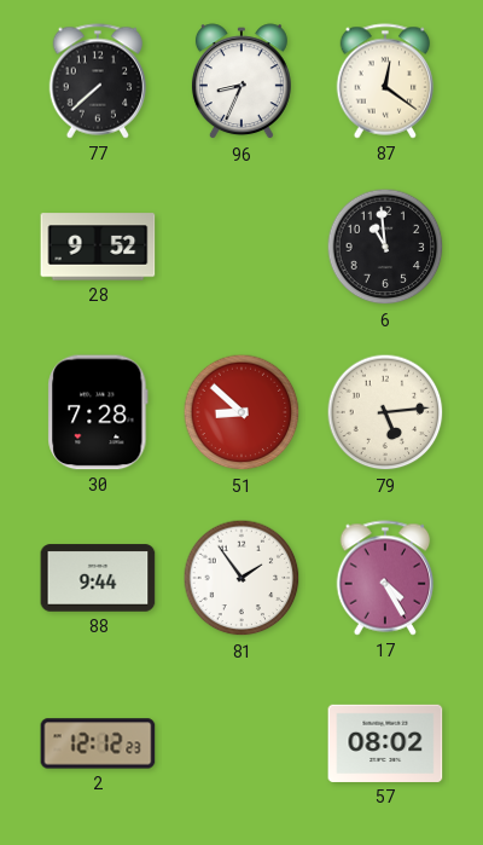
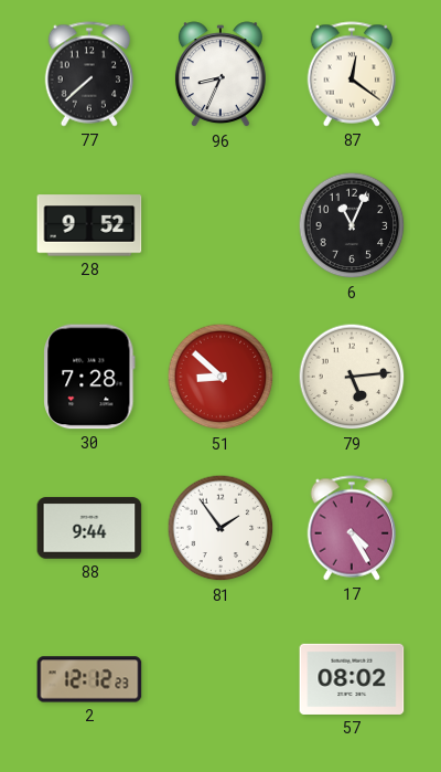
6: 10:59 -> 11:04 (352, 225)
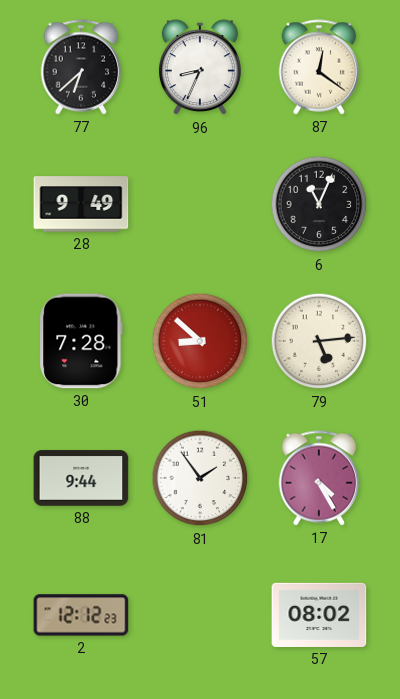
77: 7:38 -> 6:38 (81, 67)
28: 9:52 -> 9:49 (81, 204)
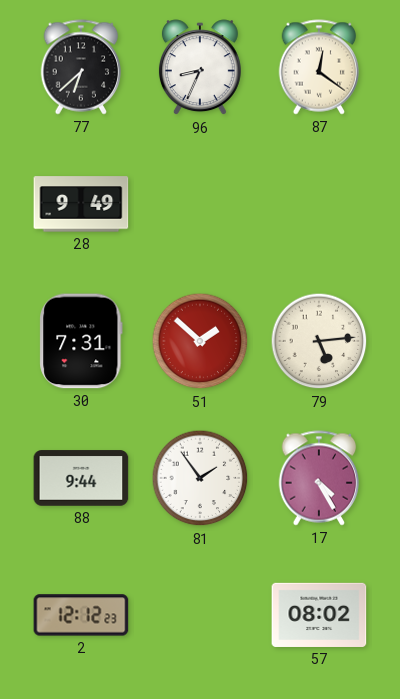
6: 11:04 -> none (319, 204)
30: 7:28 -> 7:31 (81, 341)
51: 8:52 -> 1:52 (200, 341)
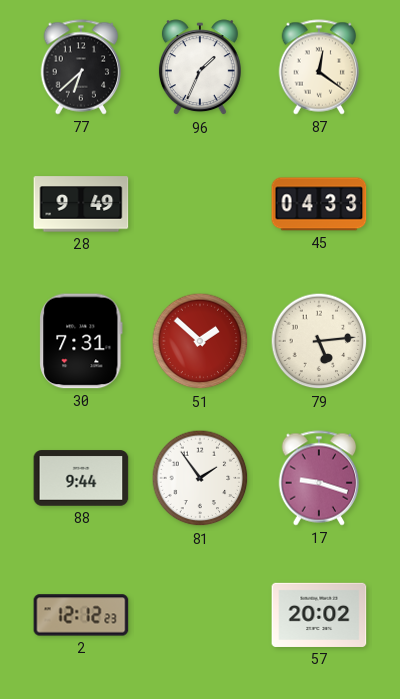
96: 8:34 -> 1:34 (200, 68)
45: none -> 04:33 (319, 204)
17: 4:25 -> 9:18 (319, 478)
57: 08:02 -> 20:02 (319, 615)
